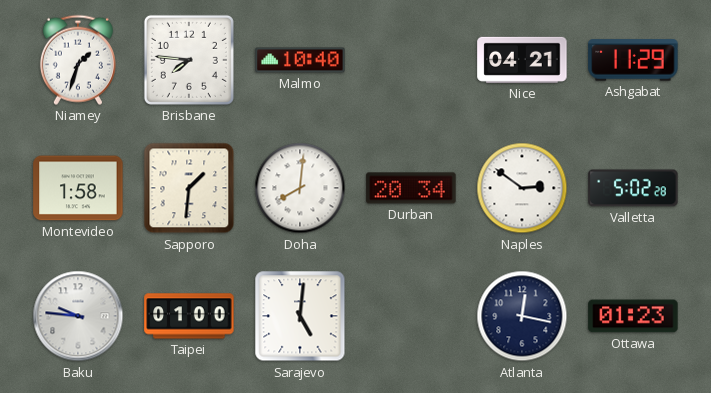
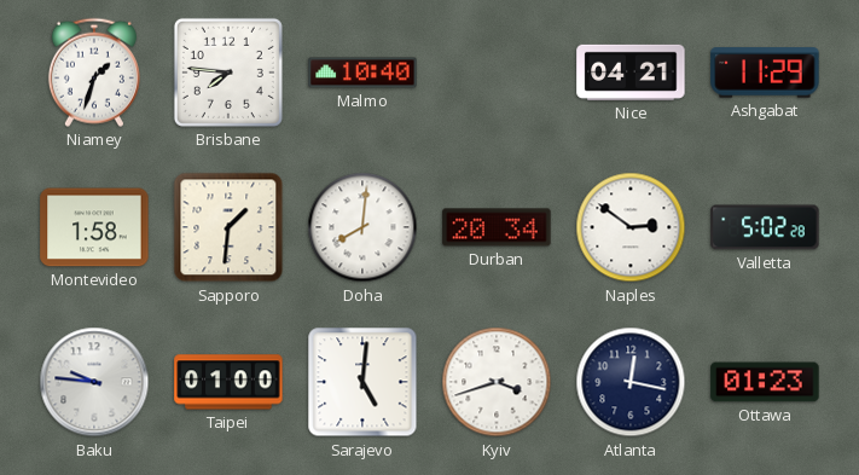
Kyiv: none -> 3:42 (497, 382)
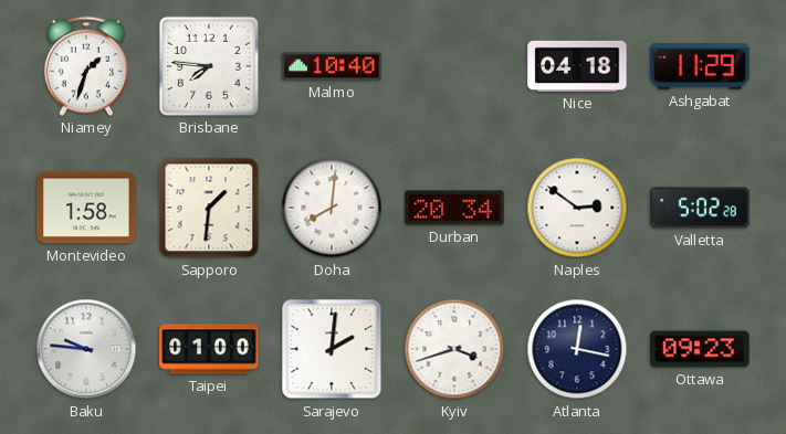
Nice: 04:21 -> 04:18 (577, 66)
Sarajevo: 5:01 -> 2:01 (332, 349)
Ottawa: 01:23 -> 09:23 (700, 349)
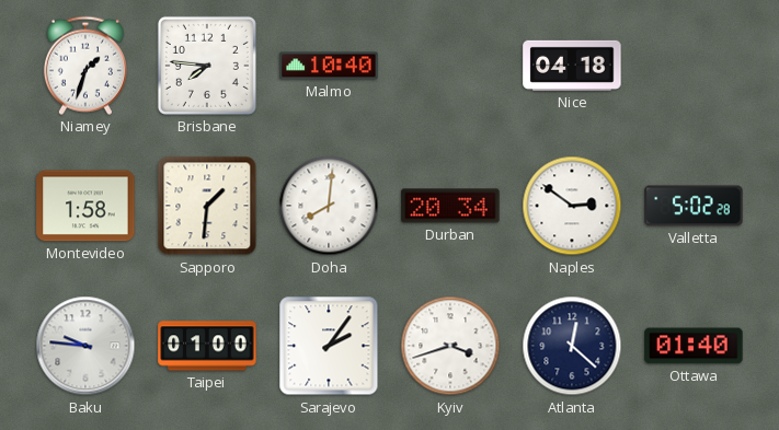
Ashgabat: 11:29 -> none (700, 66)
Sarajevo: 2:01 -> 2:06 (329, 346)
Atlanta: 12:17 -> 12:22 (572, 346)
Ottawa: 09:23 -> 01:40 (694, 346)
